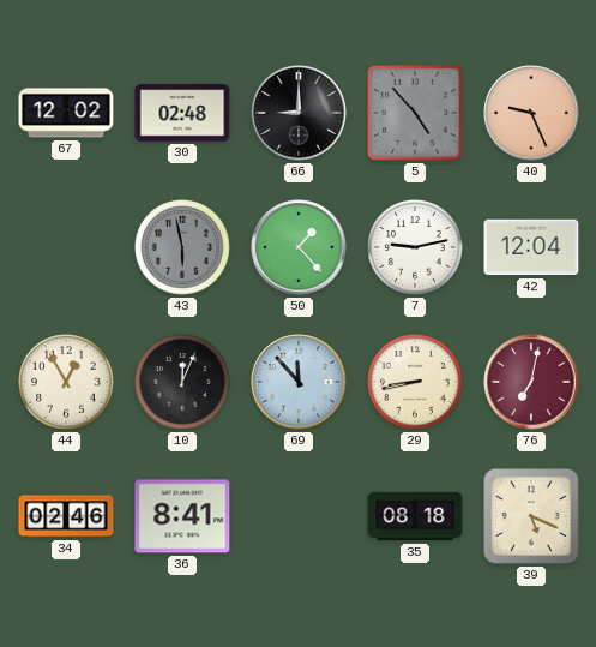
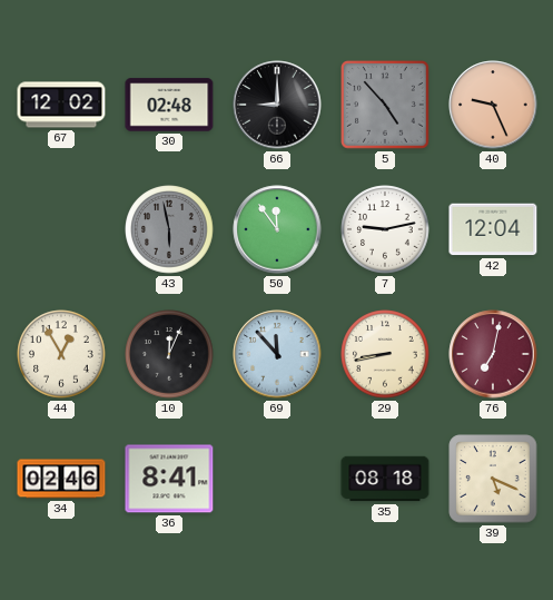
50: 1:23 -> 11:54 (277, 229)
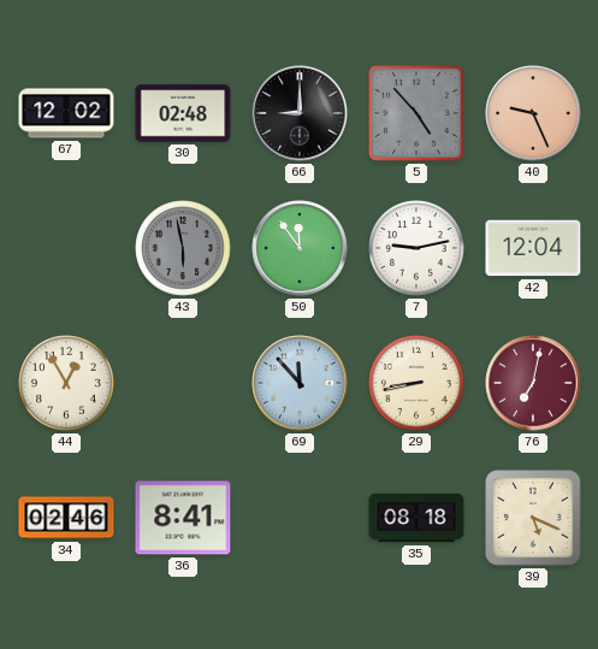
10: 12:04 -> none (169, 354)
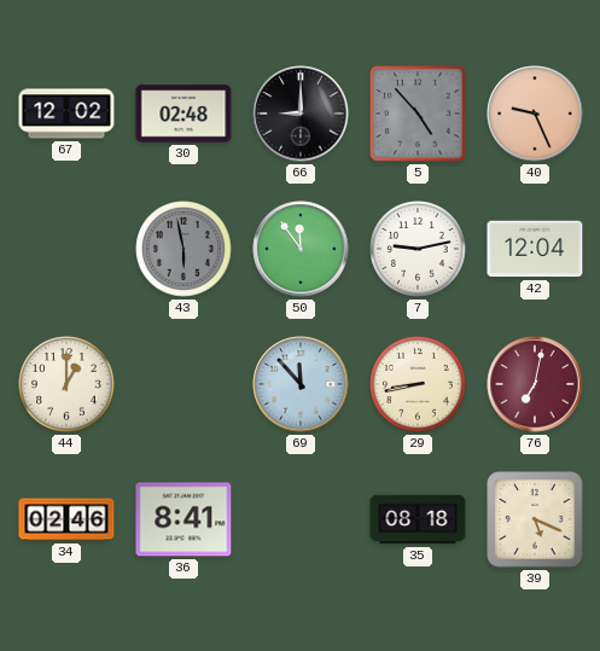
44: 12:55 -> 1:00 (66, 384)
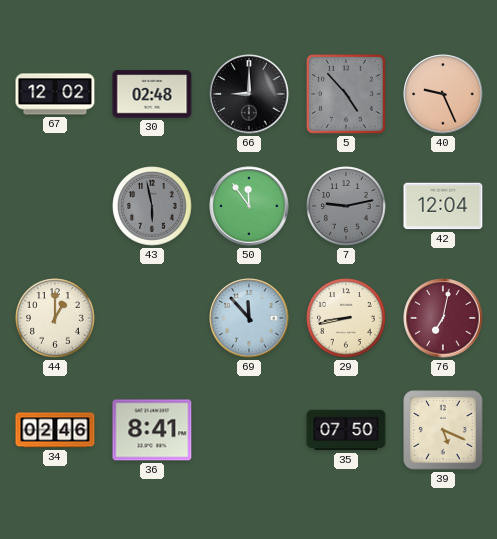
7 dial: white -> grey (346, 206)
35: 08:18 -> 07:50 (346, 430)
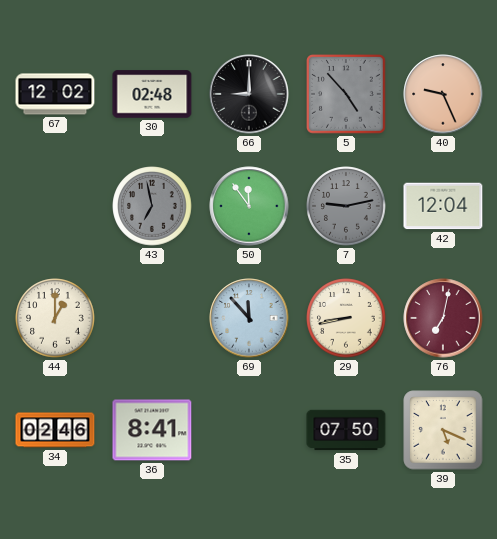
43: 5:58 -> 6:58 (152, 206)
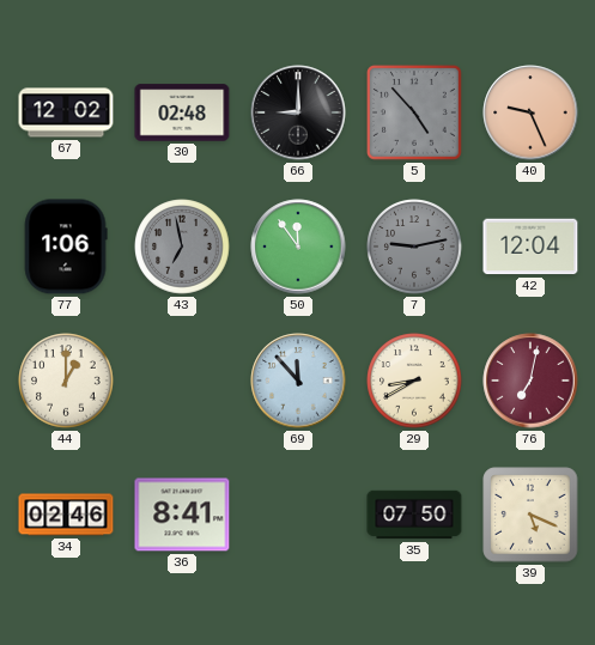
77: none -> 1:06 (66, 247)
29: 8:43 -> 8:40 (414, 381)
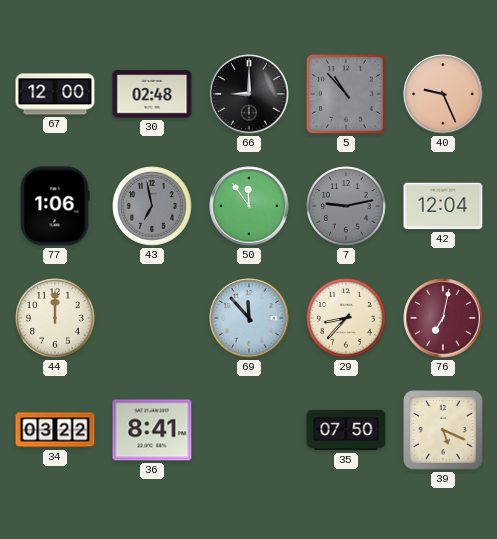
67: 12:02 -> 12:00 (55, 94)
5: 4:53 -> 10:53 (347, 95)
44: 1:00 -> 12:00 (55, 318)
29: 8:40 -> 8:37 (346, 318)
34: 02:46 -> 03:22 (55, 430)
